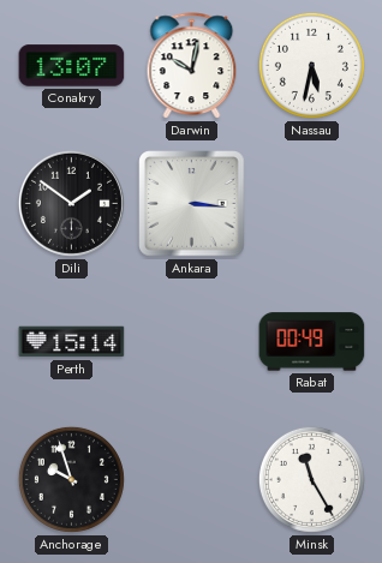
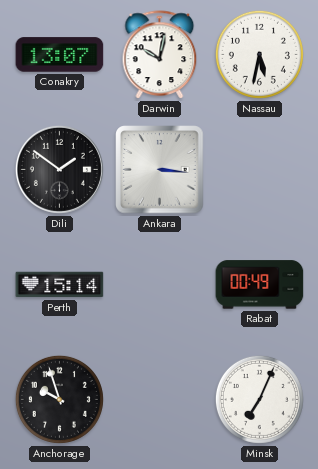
Minsk: 11:25 -> 7:04 (259, 399)
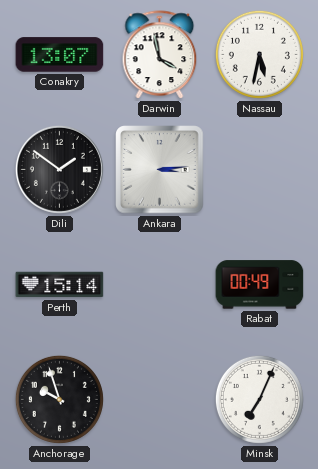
Darwin: 10:02 -> 3:58 (160, 55)
Ankara: 3:16 -> 3:14 (160, 170)
